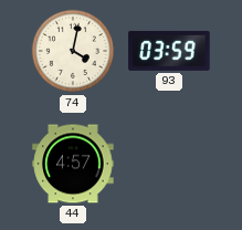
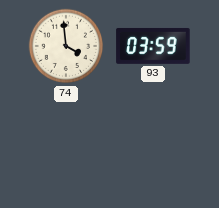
74: 4:02 -> 3:59 (66, 46)
44: 4:57 -> none (73, 164)
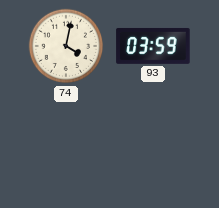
74: 3:59 -> 4:02 (66, 46)
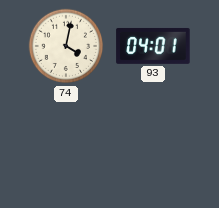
93: 03:59 -> 04:01 (153, 46)
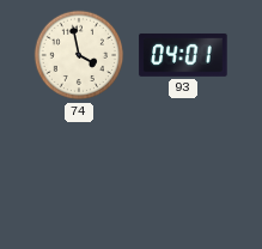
74: 4:02 -> 3:58 (79, 55)
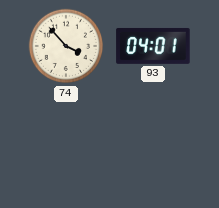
74: 3:58 -> 3:53 (66, 46)
